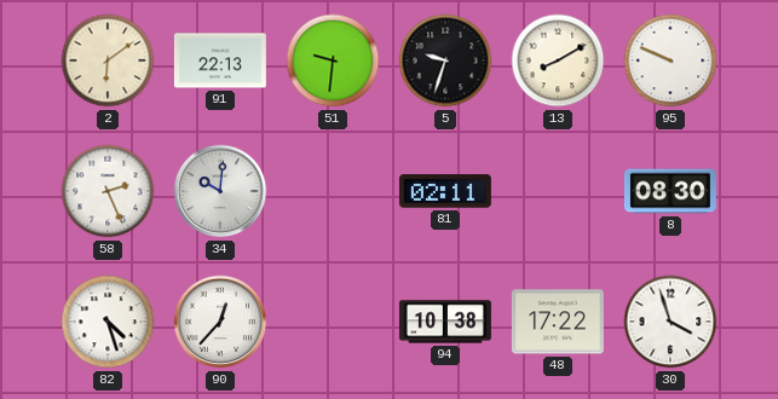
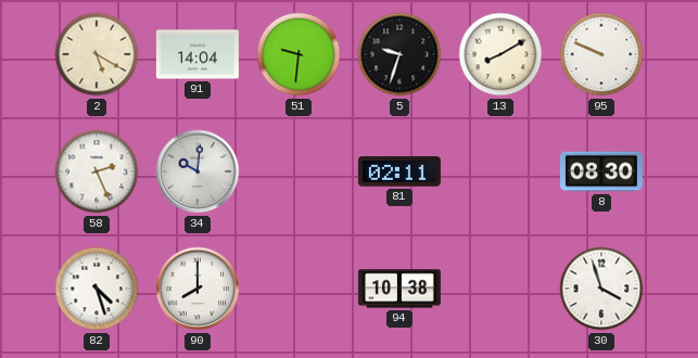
2: 6:09 -> 5:20 (97, 54)
91: 22:13 -> 14:04 (198, 54)
90: 12:37 -> 8:00 (198, 289)
48: 17:22 -> none (558, 322)
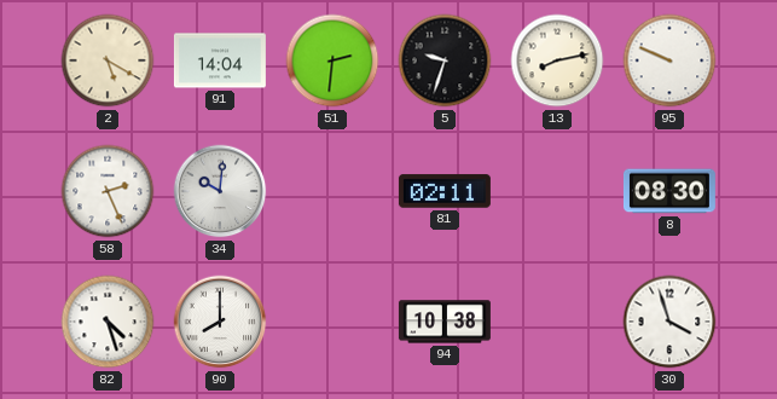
51: 9:31 -> 2:31 (332, 60)
13: 8:10 -> 8:13 (557, 60)
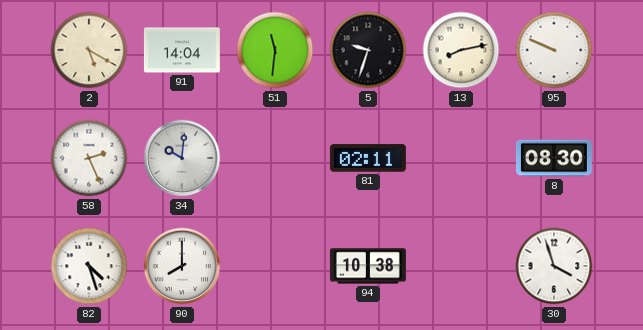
51: 2:31 -> 11:31 (275, 50)
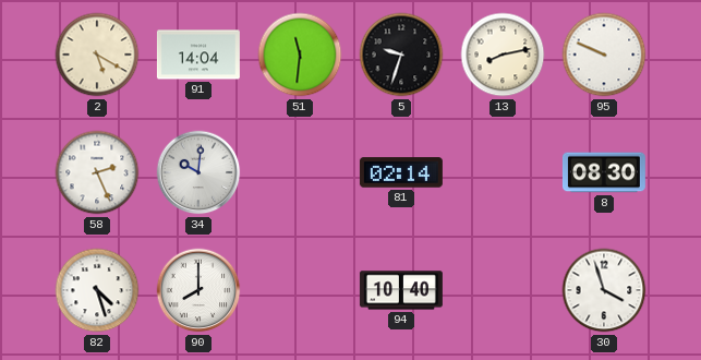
81: 02:11 -> 02:14 (401, 172)
94: 10:38 -> 10:40 (401, 290)
